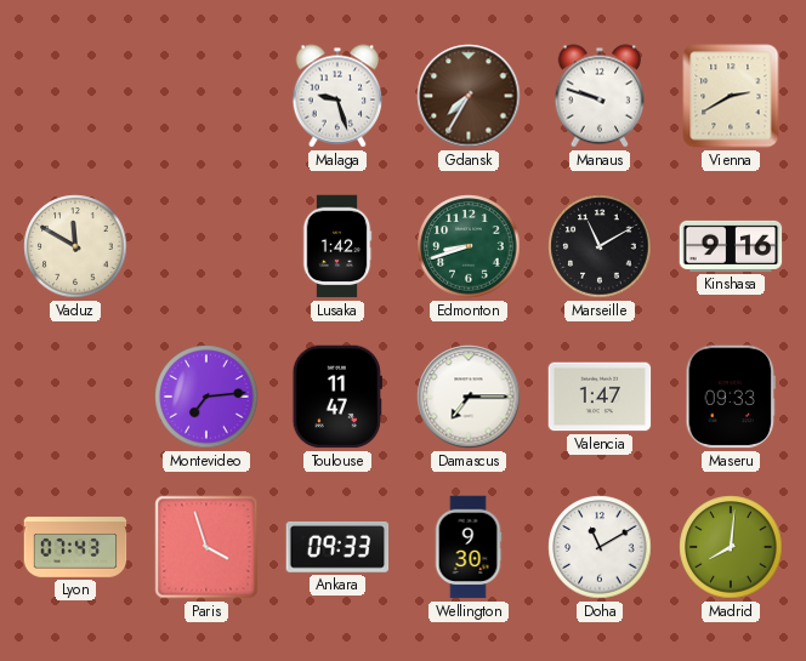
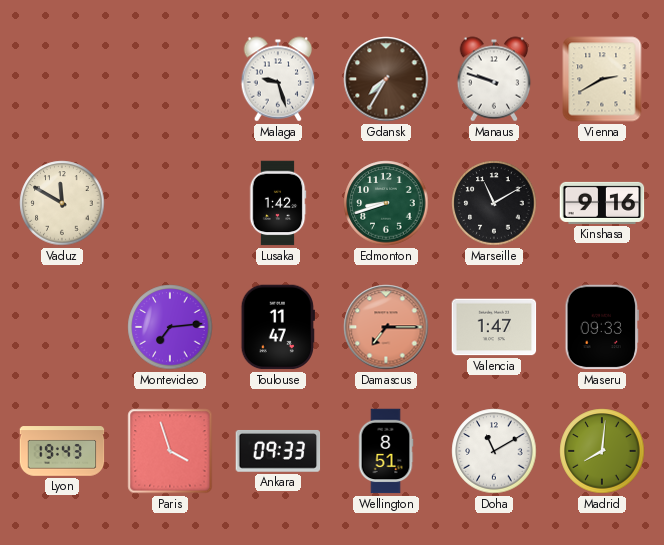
Damascus dial: white -> salmon (386, 327)
Lyon: 07:43 -> 19:43 (62, 451)
Wellington: 9:30 -> 8:51 (386, 451)
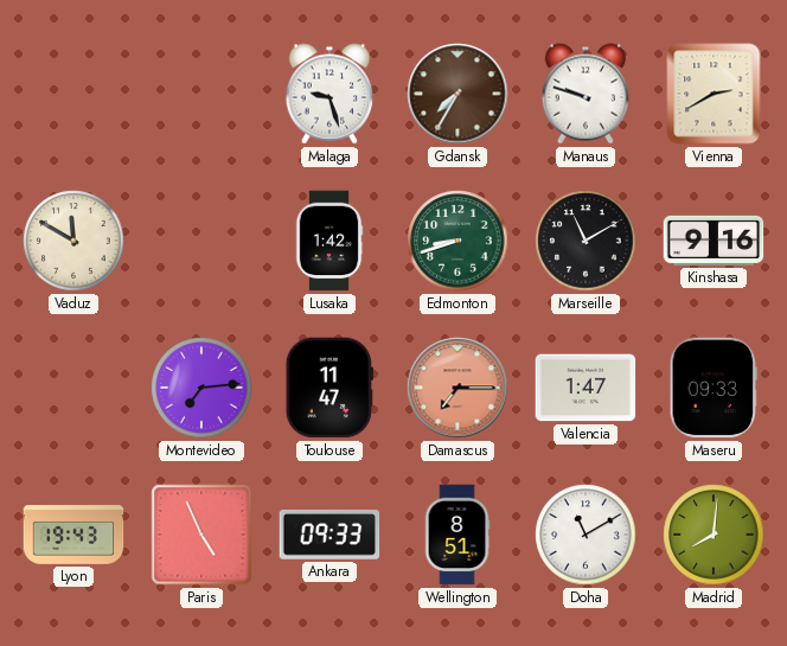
Paris: 3:57 -> 4:56 (201, 535)
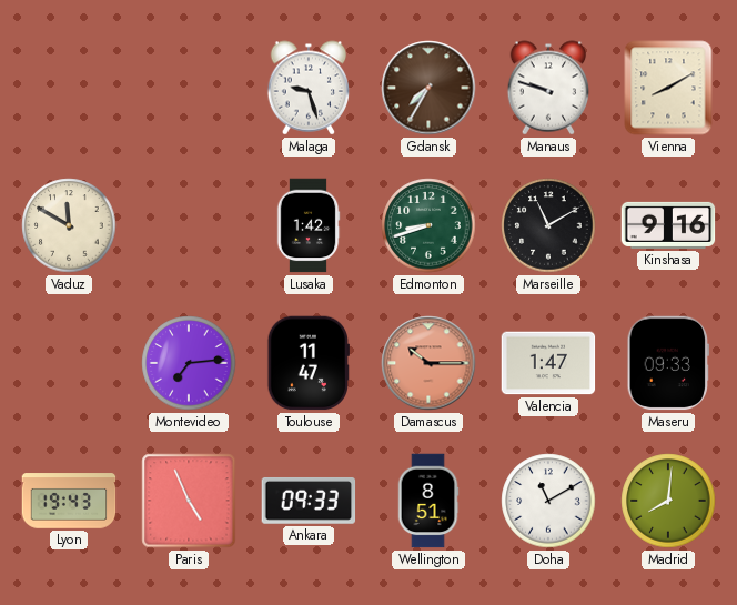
Vienna: 2:40 -> 8:10 (668, 88)
Damascus: 7:15 -> 10:15 (428, 363)
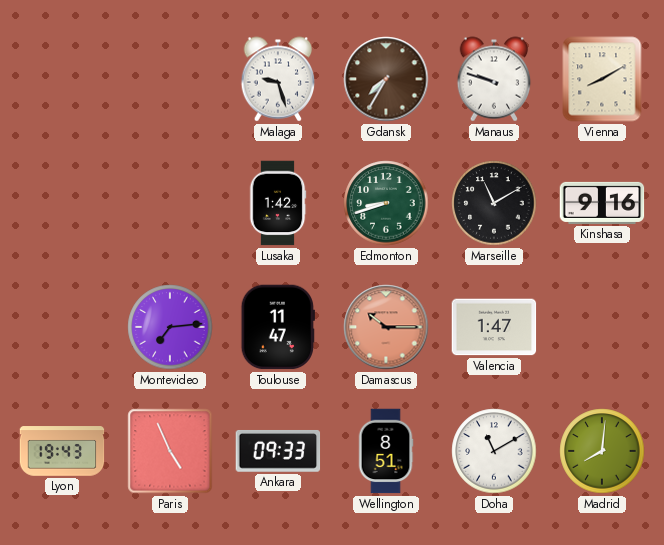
Vaduz: 11:50 -> none (69, 225)
Maseru: 09:33 -> none (668, 363)
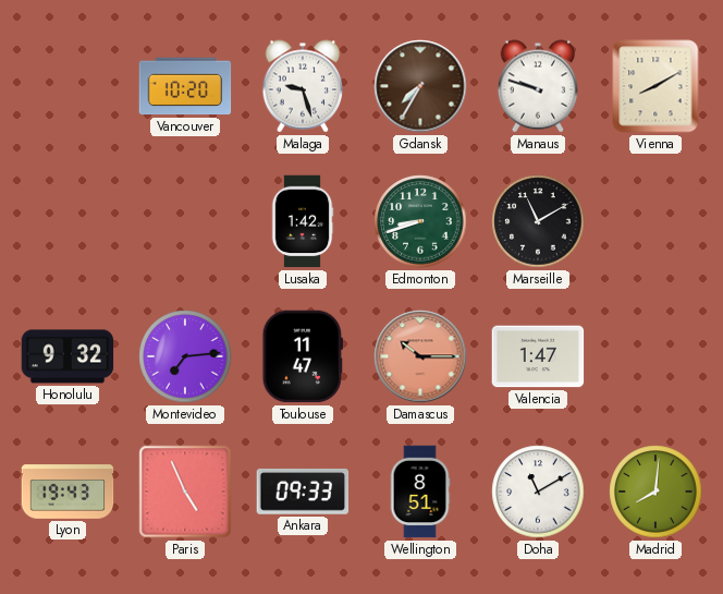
Vancouver: none -> 10:20 (185, 86)
Kinshasa: 9:16 -> none (602, 203)
Honolulu: none -> 9:32 (68, 356)
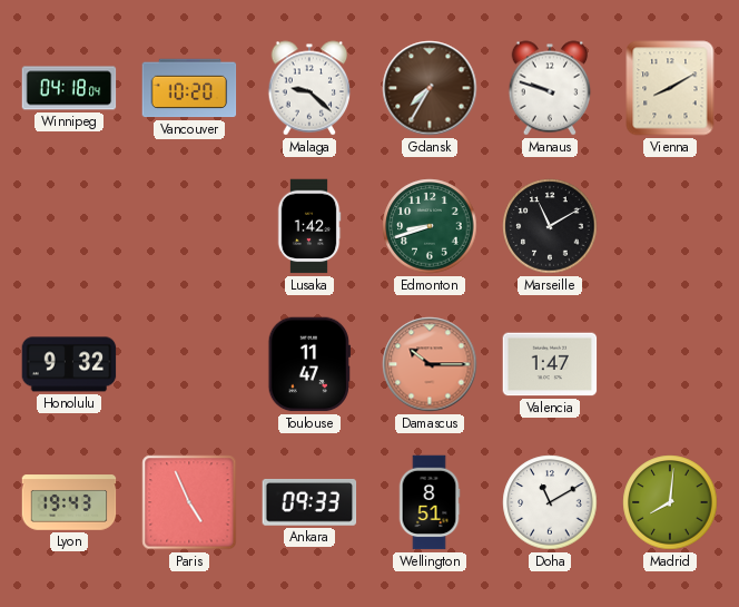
Winnipeg: none -> 04:18 (69, 88)
Malaga: 9:27 -> 9:22 (309, 88)
Montevideo: 7:14 -> none (185, 356)
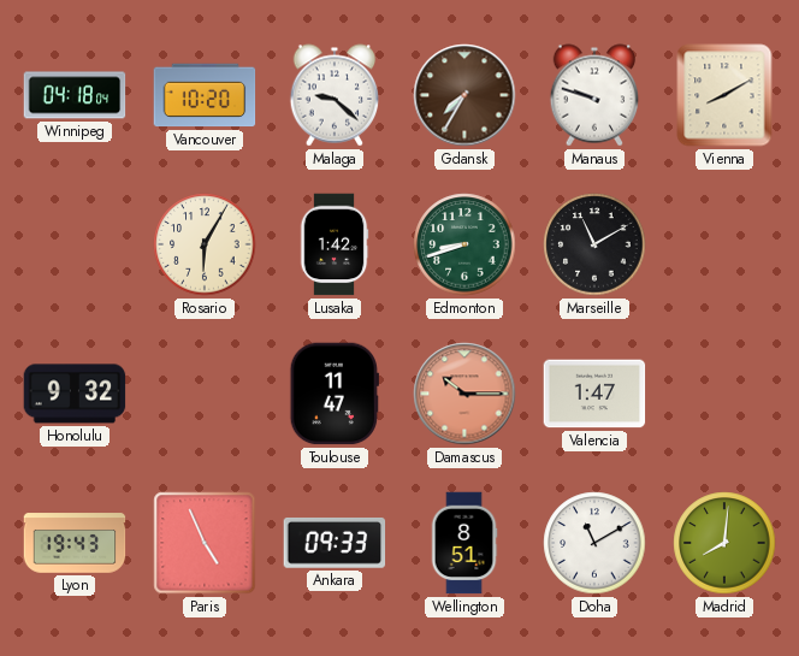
Rosario: none -> 6:05 (205, 244)
